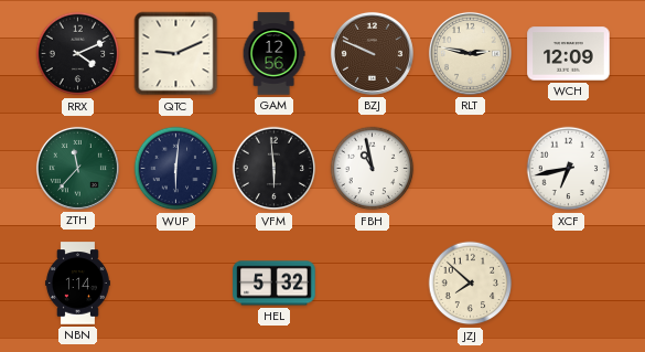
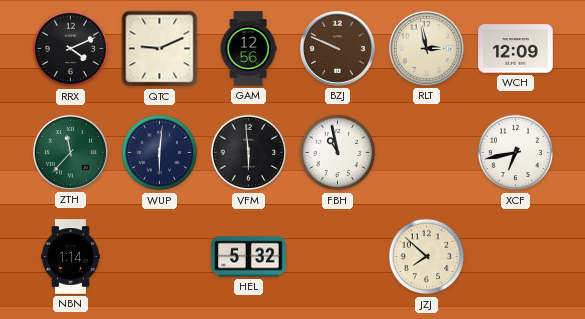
RLT: 2:47 -> 2:58 (426, 48)
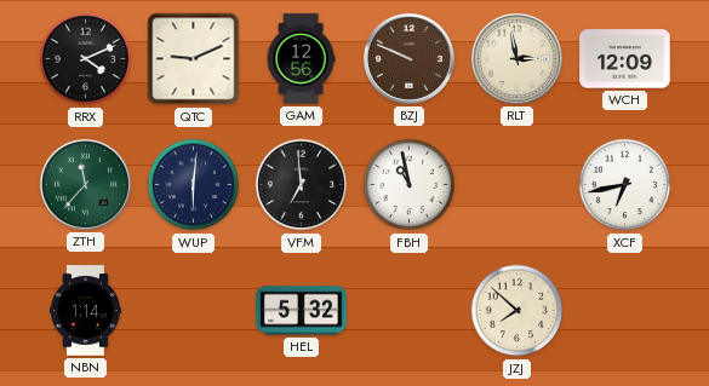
VFM: 5:59 -> 6:59 (302, 185)
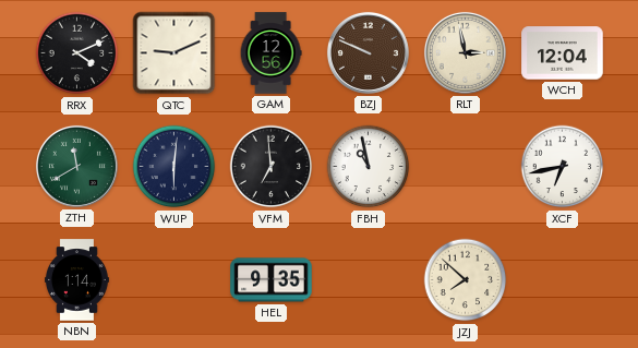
WCH: 12:09 -> 12:04 (563, 53)
ZTH: 11:37 -> 11:40 (76, 166)
HEL: 5:32 -> 9:35 (272, 280)
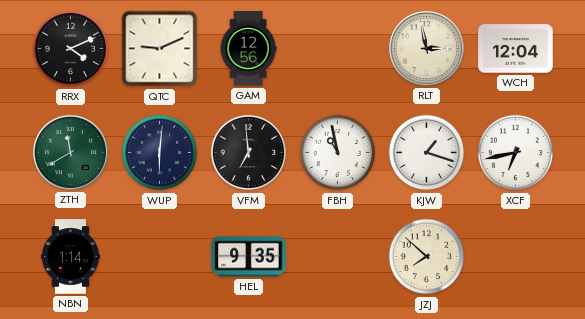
BZJ: 9:49 -> none (368, 52)
KJW: none -> 1:18 (427, 153)
